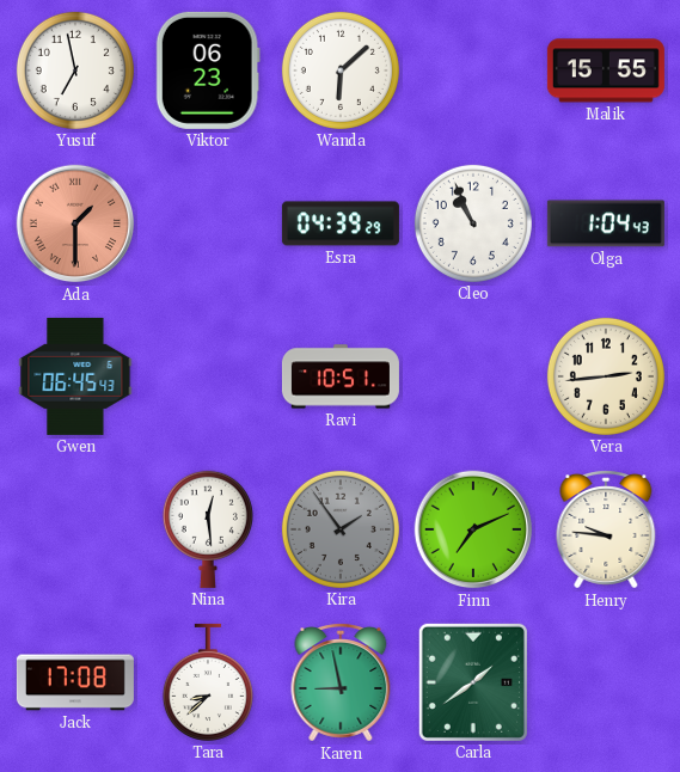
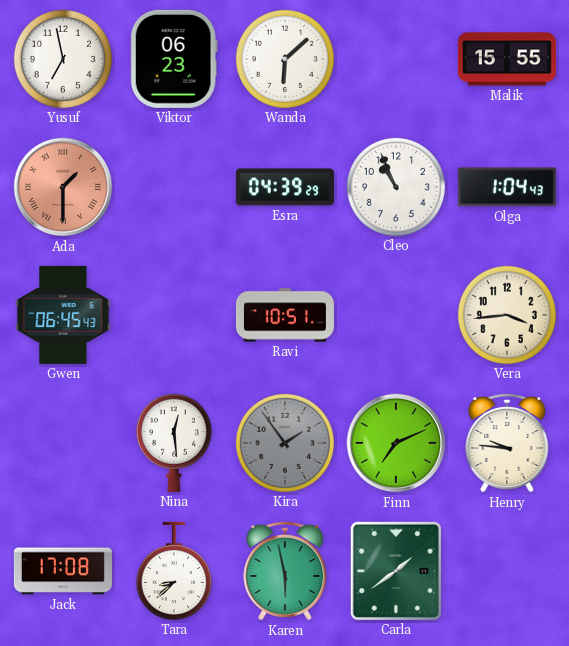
Vera: 2:44 -> 3:44 (507, 315)
Karen: 8:58 -> 5:58 (285, 571)
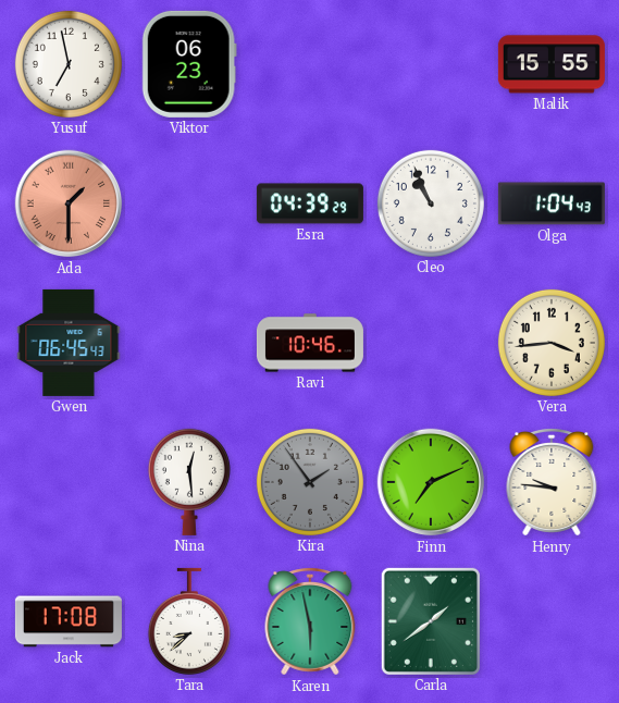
Wanda: 6:08 -> none (285, 59)
Ravi: 10:51 -> 10:46 (310, 343)
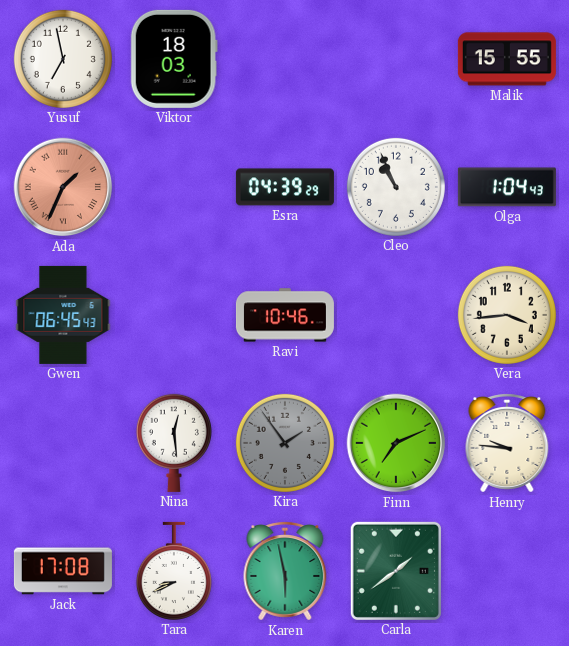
Viktor: 06:23 -> 18:03 (174, 59)
Ada: 1:30 -> 1:34 (63, 187)
Tara: 8:38 -> 8:41 (174, 571)
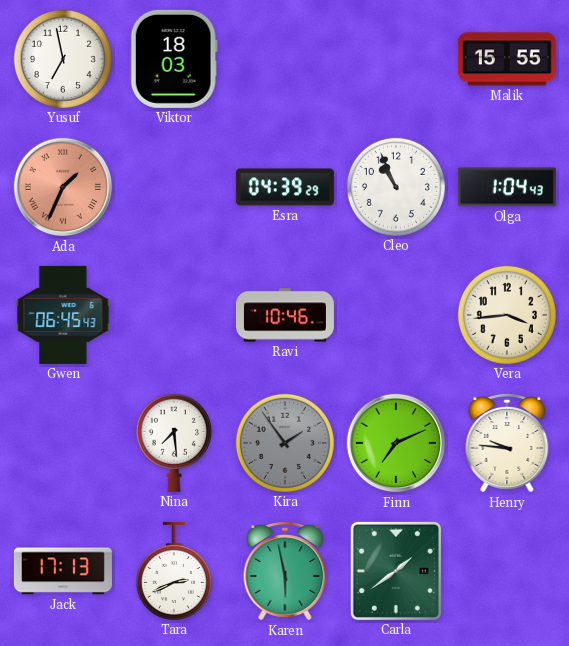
Nina: 12:29 -> 7:29 (174, 443)
Jack: 17:08 -> 17:13 (63, 571)
Tara: 8:41 -> 2:41 (174, 571)
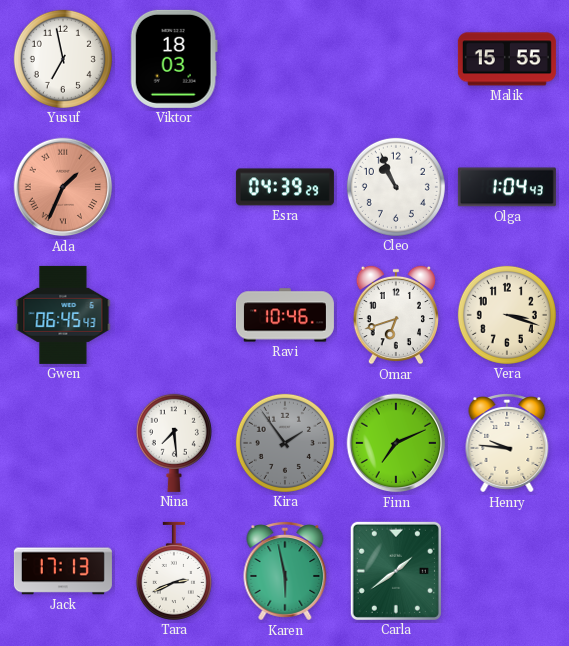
Omar: none -> 6:42 (396, 315)
Vera: 3:44 -> 3:18 (507, 315)
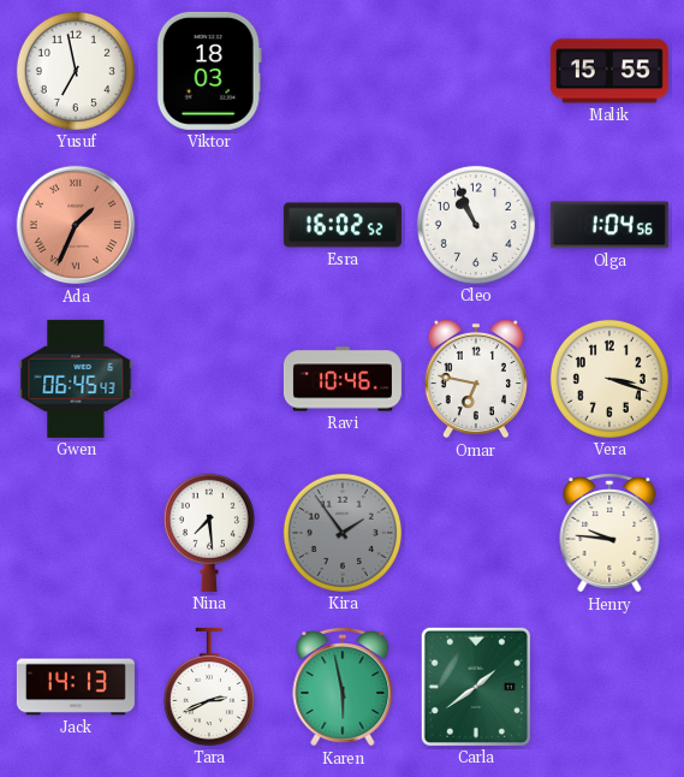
Esra: 04:39 -> 16:02 (343, 225)
Olga: 1:04:43 -> 1:04:56 (609, 225)
Omar: 6:42 -> 6:47 (476, 379)
Finn: 7:11 -> none (396, 443)
Jack: 17:13 -> 14:13 (76, 687)
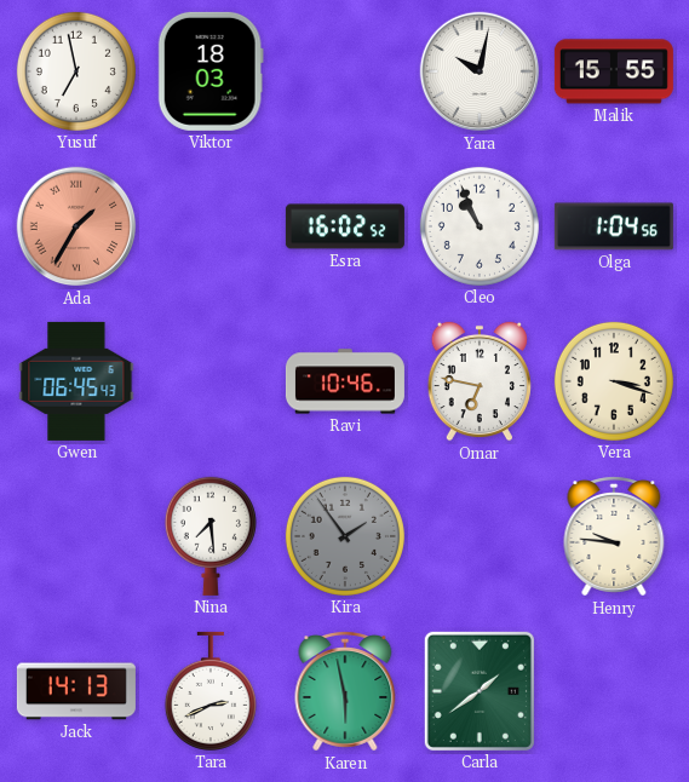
Yara: none -> 10:02 (480, 71)
Ada: 1:34 -> 1:35 (76, 226)
